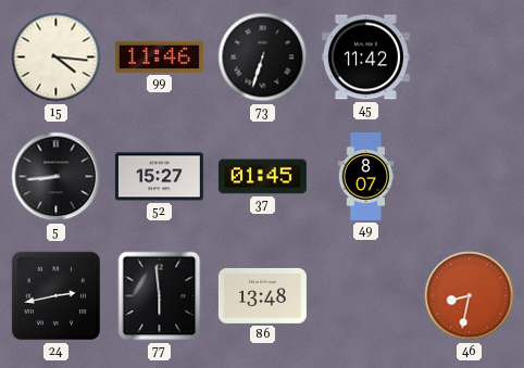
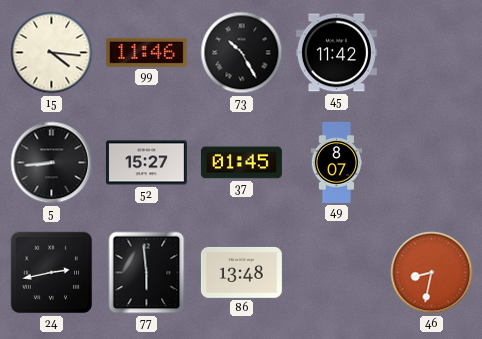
73: 6:33 -> 10:25 (242, 53)
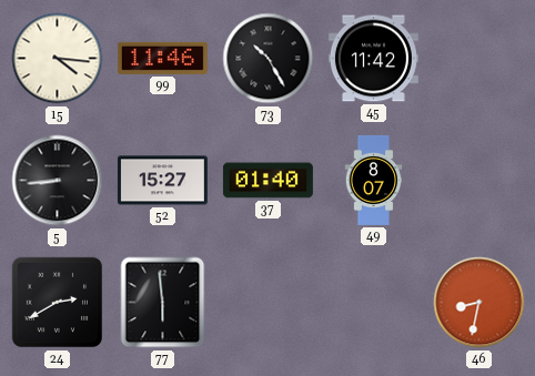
37: 01:45 -> 01:40 (267, 181)
24: 2:43 -> 2:40 (58, 303)
86: 13:48 -> none (241, 272)
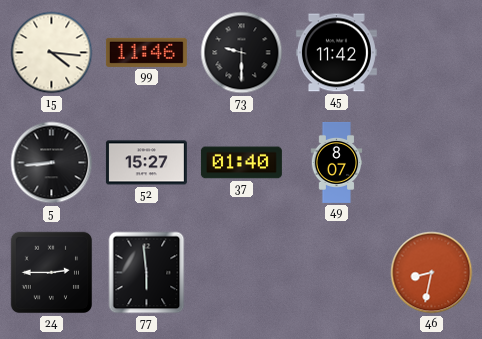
73: 10:25 -> 9:30 (242, 53)
24: 2:40 -> 2:45 (52, 273)
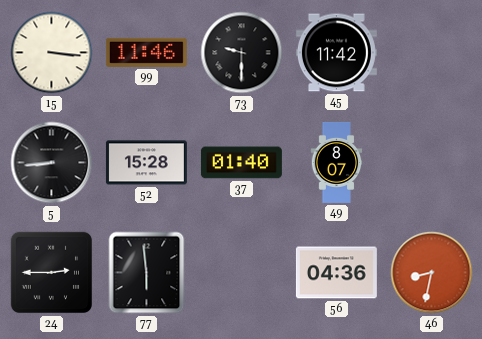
15: 4:16 -> 3:16 (52, 53)
52: 15:27 -> 15:28 (146, 163)
56: none -> 04:36 (336, 273)
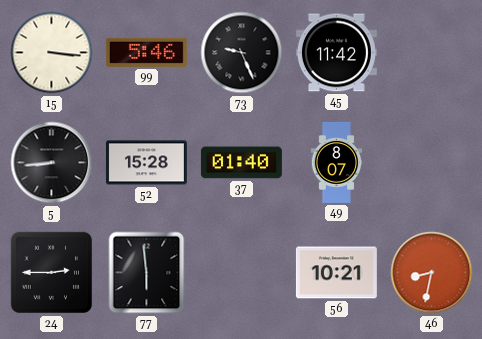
99: 11:46 -> 5:46 (146, 52)
73: 9:30 -> 9:26 (242, 53)
56: 04:36 -> 10:21 (336, 273)
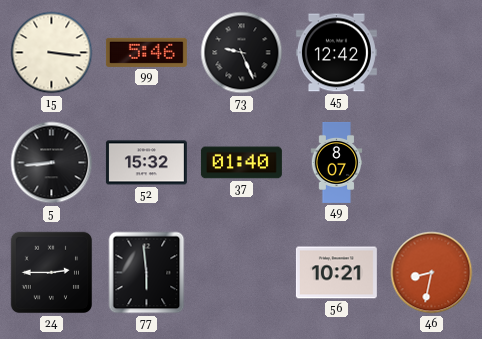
45: 11:42 -> 12:42 (336, 53)
52: 15:28 -> 15:32 (146, 163)
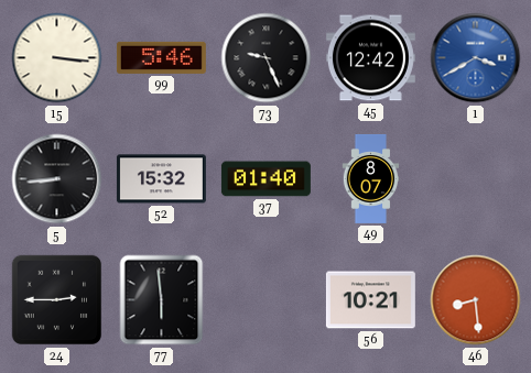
1: none -> 3:40 (476, 58)
46: 8:32 -> 8:29 (476, 300)
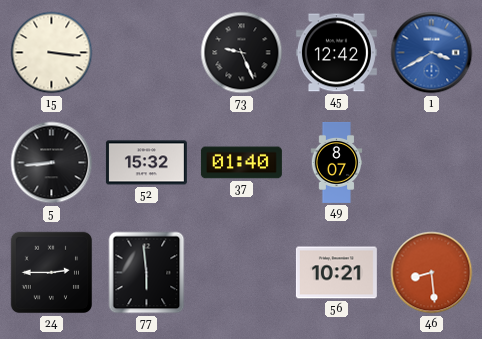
99: 5:46 -> none (161, 57)
